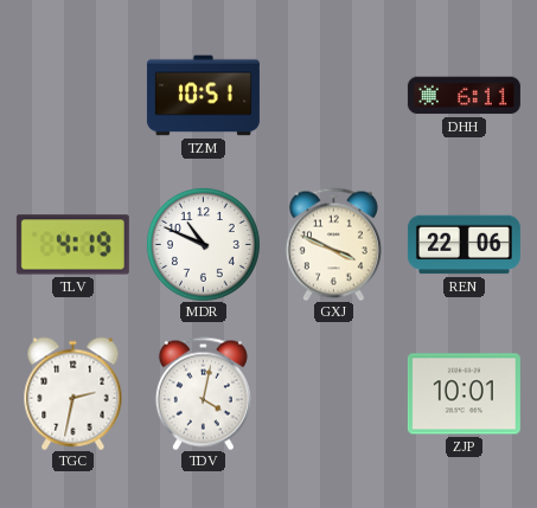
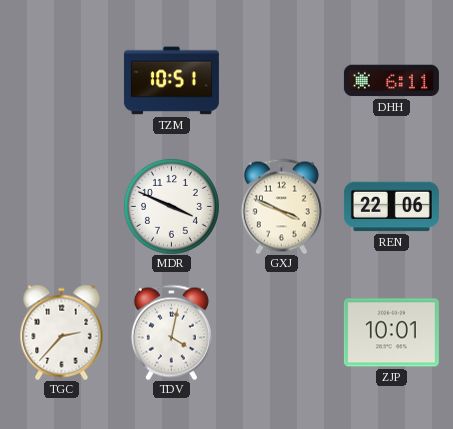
TLV: 4:19 -> none (72, 245)
MDR: 10:49 -> 3:49 (171, 206)
TGC: 2:32 -> 2:37 (62, 332)
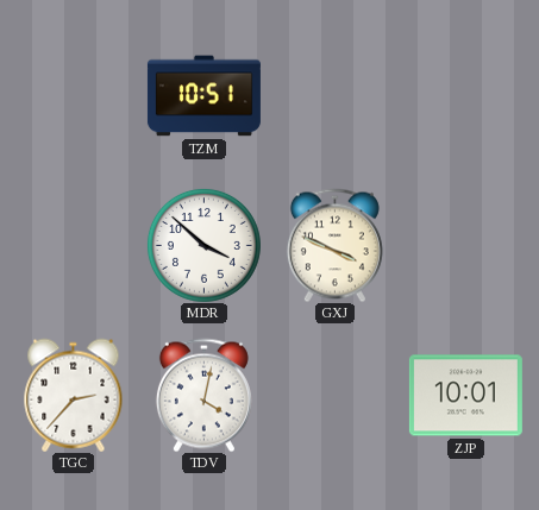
DHH: 6:11 -> none (391, 81)
MDR: 3:49 -> 3:52 (203, 245)
REN: 22:06 -> none (391, 207)
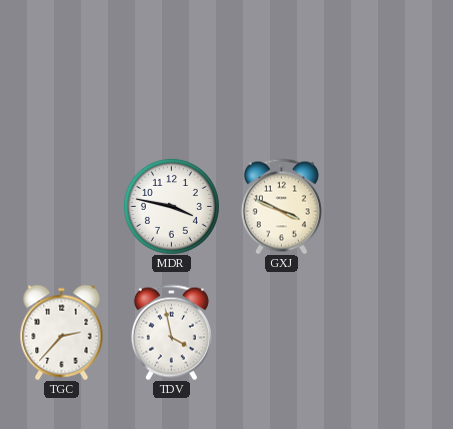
TZM: 10:51 -> none (203, 96)
MDR: 3:52 -> 3:47 (171, 206)
TDV: 4:02 -> 3:58 (171, 332)
ZJP: 10:01 -> none (465, 396)
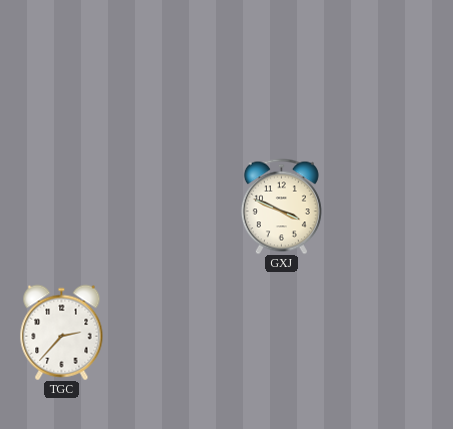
MDR: 3:47 -> none (171, 206)
TDV: 3:58 -> none (171, 332)
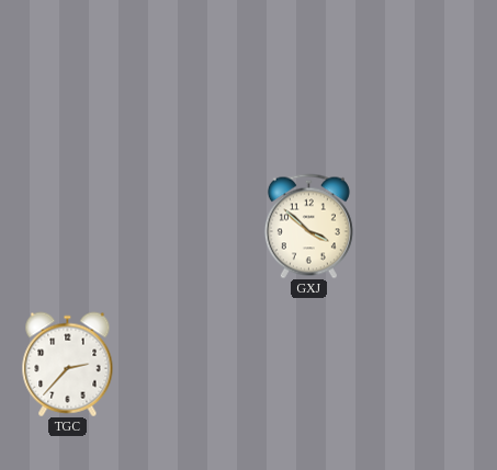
GXJ: 3:49 -> 3:52 (308, 226)
